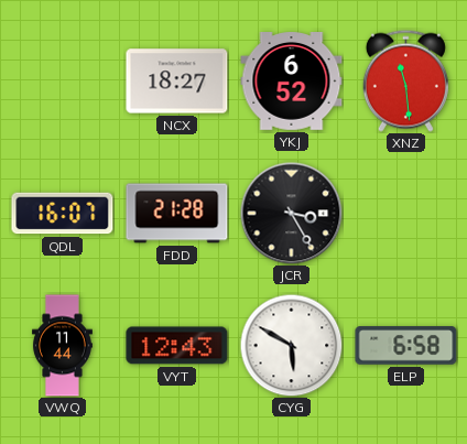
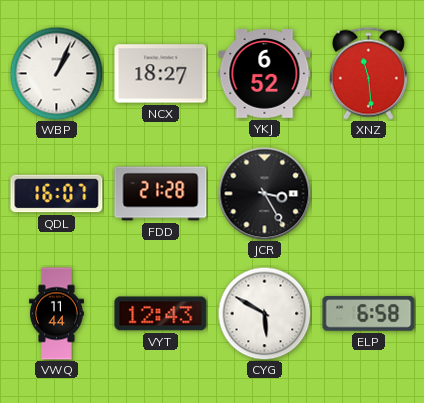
WBP: none -> 1:04 (56, 73)
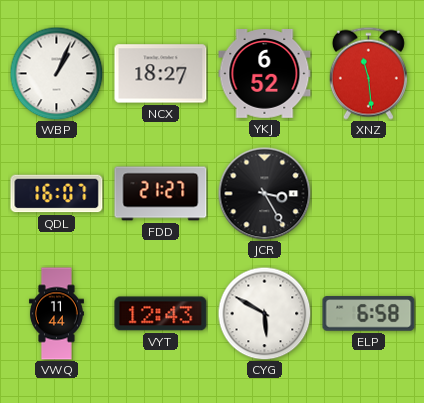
FDD: 21:28 -> 21:27 (161, 194)
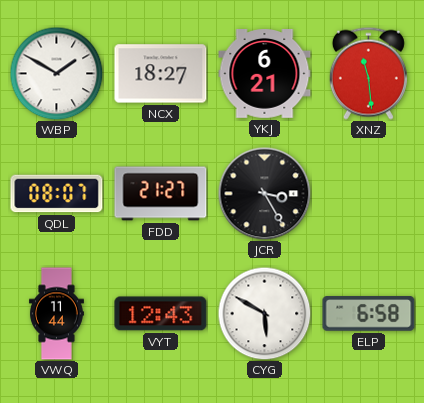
WBP: 1:04 -> 1:50 (56, 73)
YKJ: 6:52 -> 6:21 (265, 74)
QDL: 16:07 -> 08:07 (57, 194)
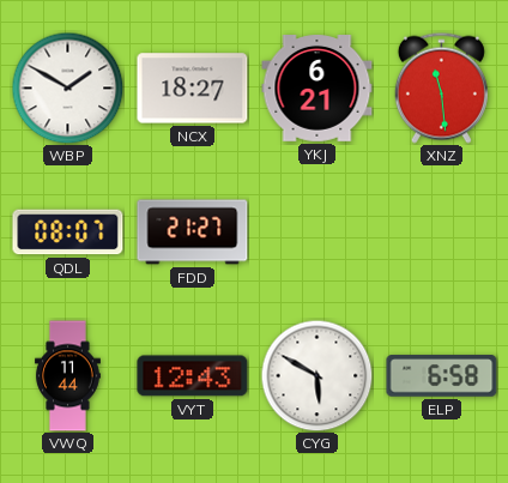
JCR: 3:25 -> none (264, 193)
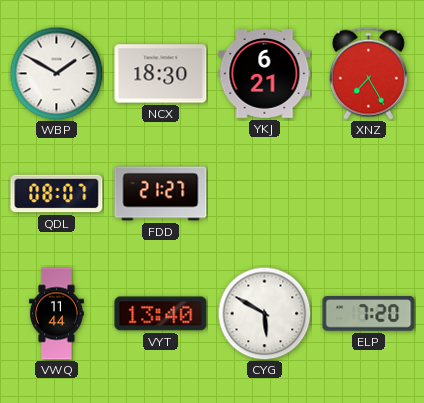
NCX: 18:27 -> 18:30 (161, 74)
XNZ: 11:29 -> 7:25 (368, 73)
VYT: 12:43 -> 13:40 (161, 314)
ELP: 6:58 -> 7:20 (369, 314)
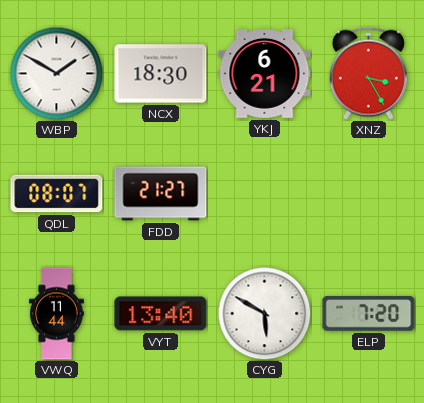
XNZ: 7:25 -> 3:25 (368, 73)
